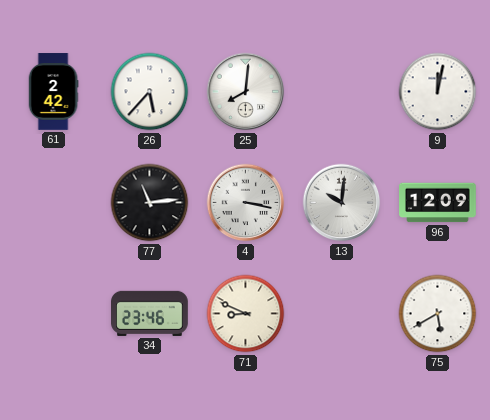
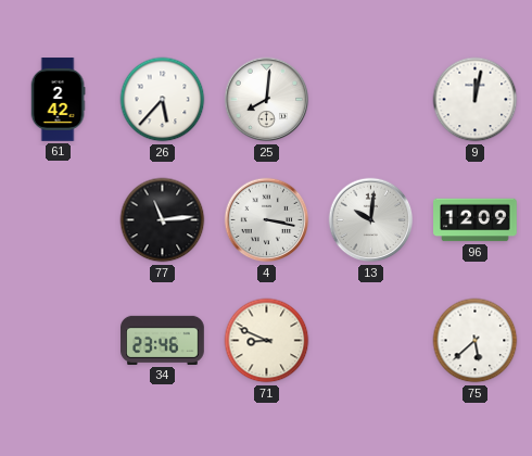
75: 5:40 -> 5:38 (476, 341)
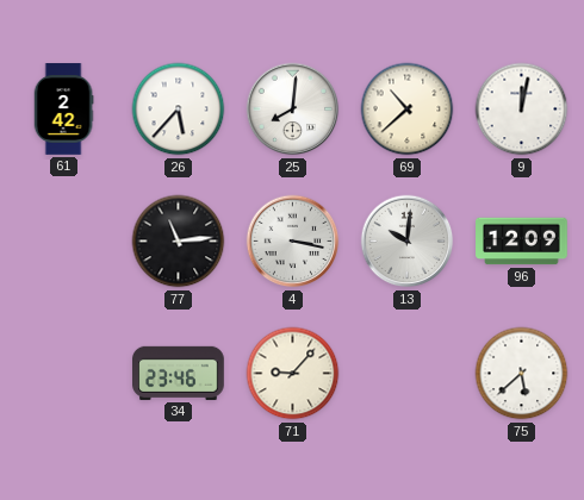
69: none -> 10:38 (408, 110)
71: 8:49 -> 9:07 (293, 374)
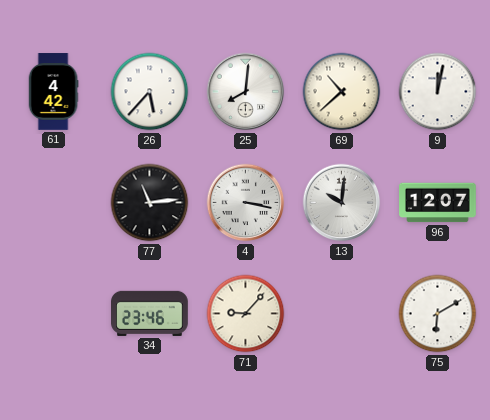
61: 2:42 -> 4:42 (53, 92)
96: 12:09 -> 12:07 (438, 203)
75: 5:38 -> 6:10 (438, 314)
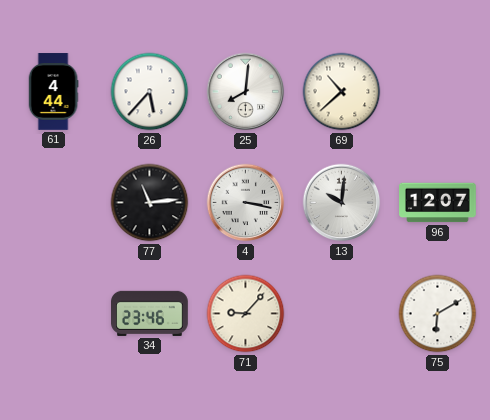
61: 4:42 -> 4:44 (53, 92)
9: 12:02 -> none (438, 92)
